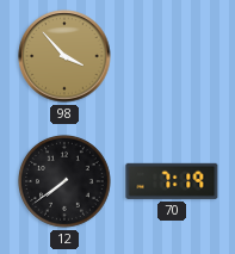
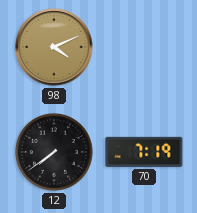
98: 3:53 -> 4:11 (54, 47)
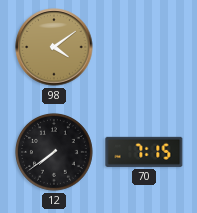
98: 4:11 -> 4:09 (54, 47)
70: 7:19 -> 7:15 (144, 152)
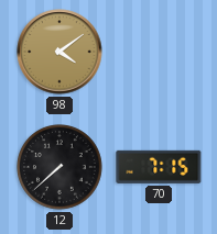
12: 7:39 -> 7:38 (61, 168)
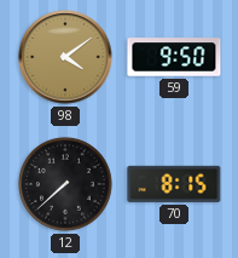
59: none -> 9:50 (174, 57)
70: 7:15 -> 8:15 (174, 184)
